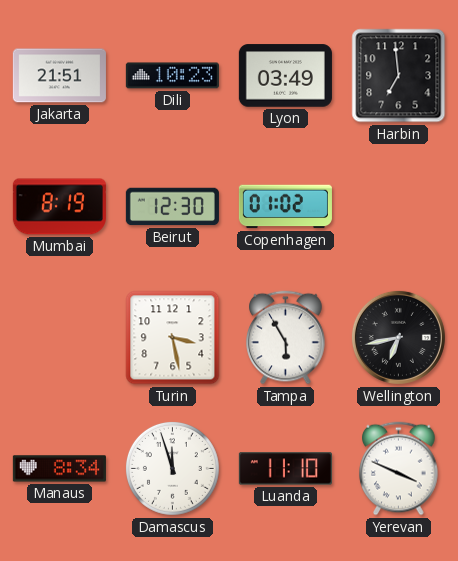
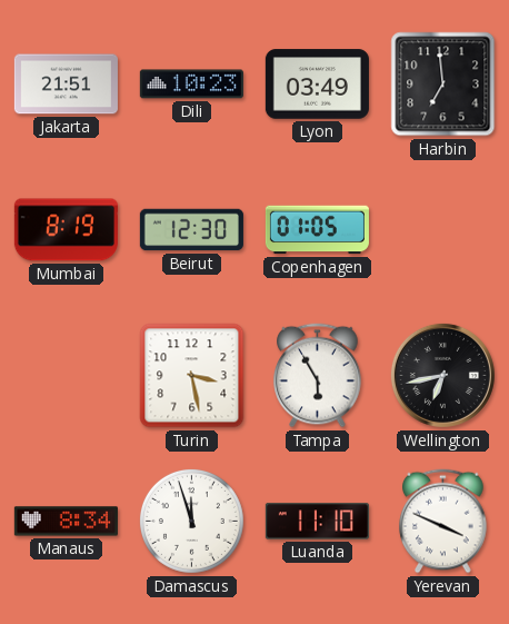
Copenhagen: 01:02 -> 01:05 (317, 230)
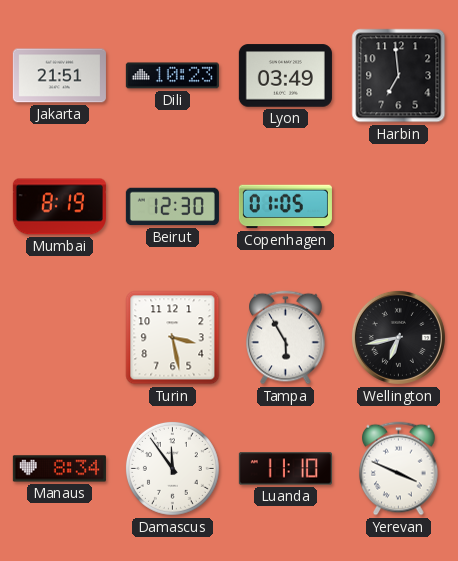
Damascus: 11:57 -> 11:54 (172, 468)
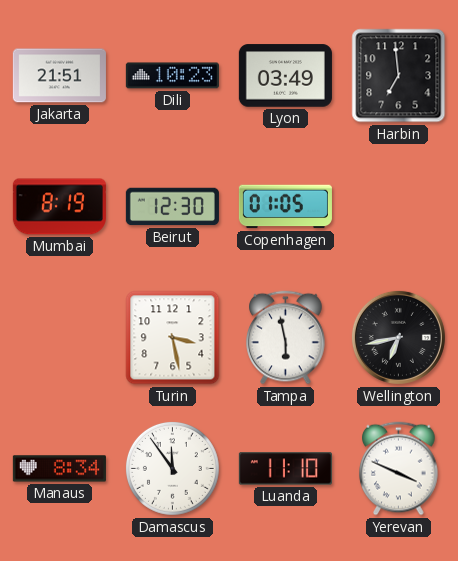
Tampa: 5:55 -> 5:58 (286, 338)
